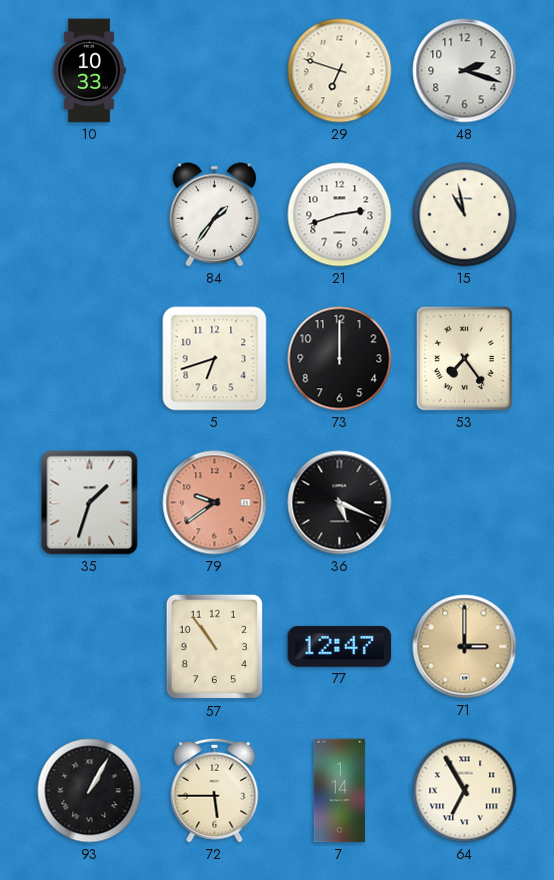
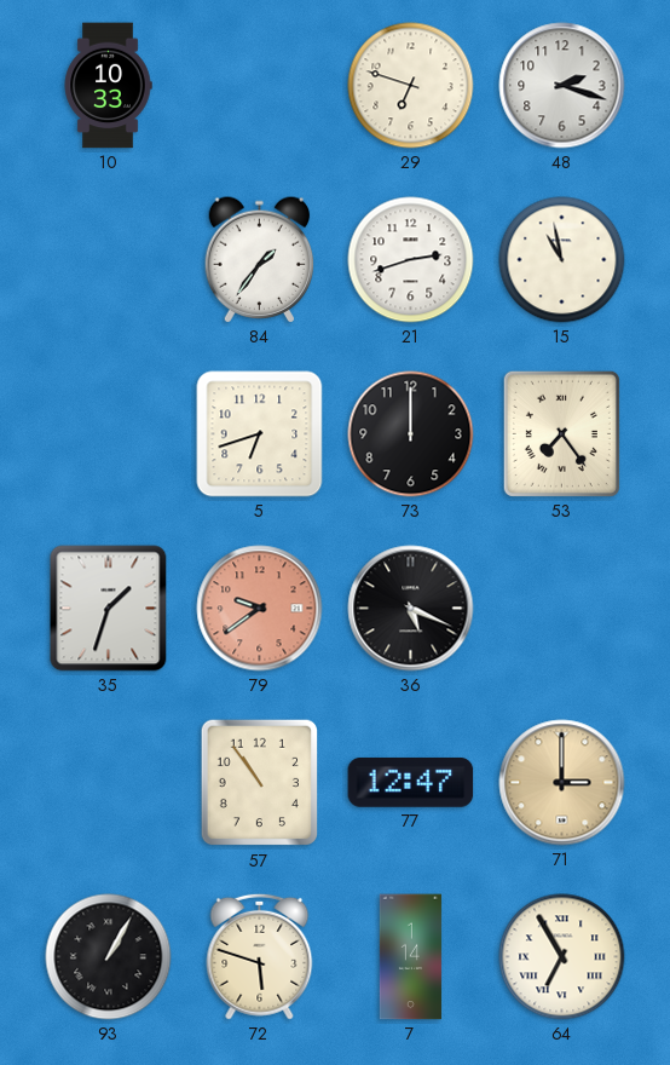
72: 5:45 -> 5:48 (260, 956)
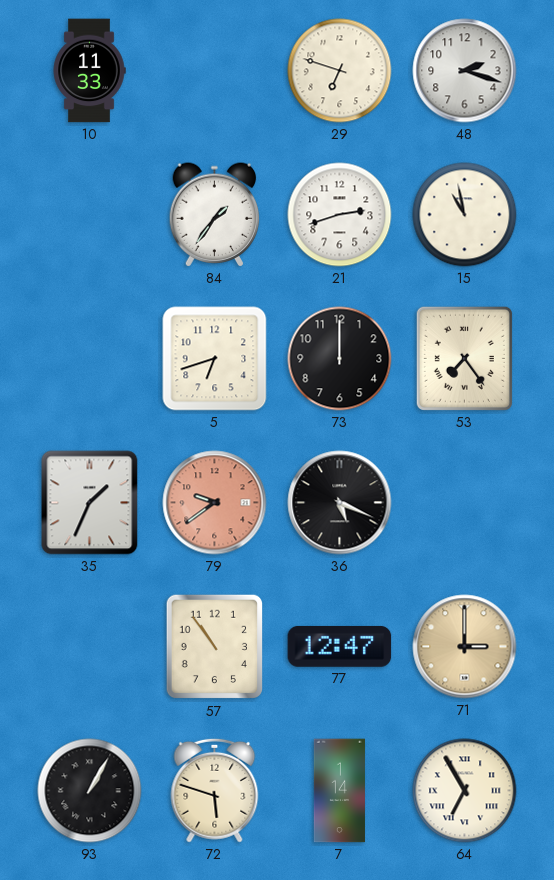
10: 10:33 -> 11:33 (89, 71)
35: 1:33 -> 1:34 (90, 503)
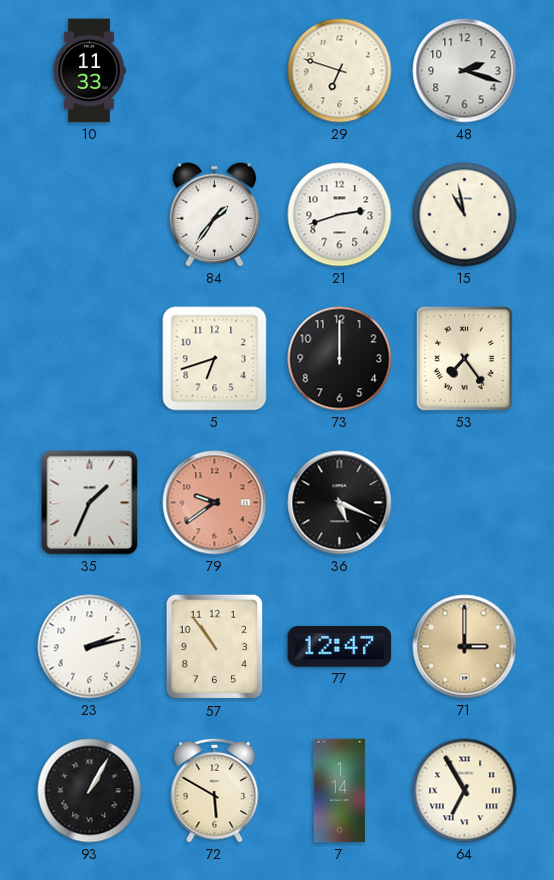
23: none -> 2:13 (90, 647)
72: 5:48 -> 5:50 (215, 790)
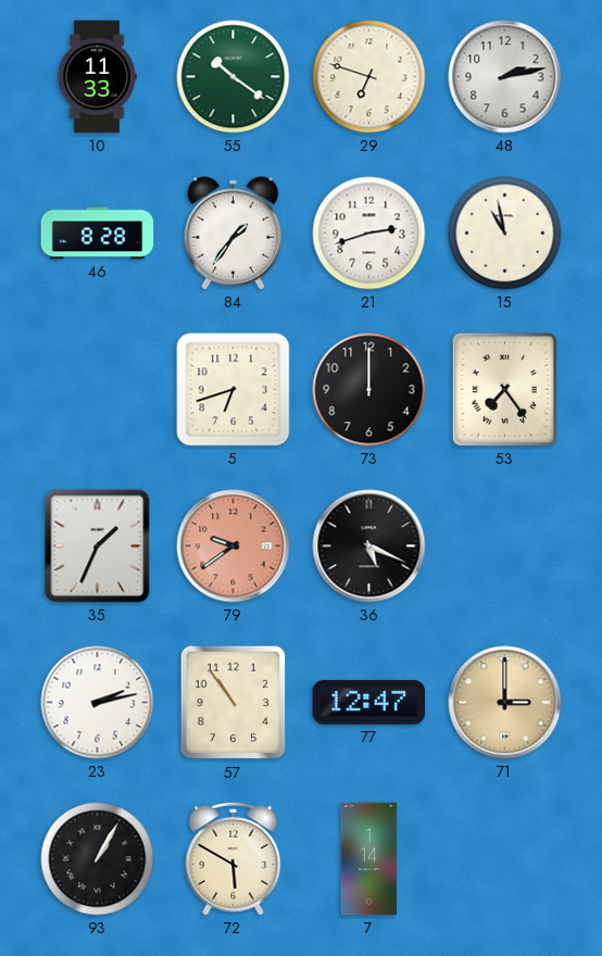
55: none -> 10:21 (234, 77)
48: 2:18 -> 2:13 (505, 77)
46: none -> 8:28 (98, 234)
64: 6:55 -> none (465, 791)
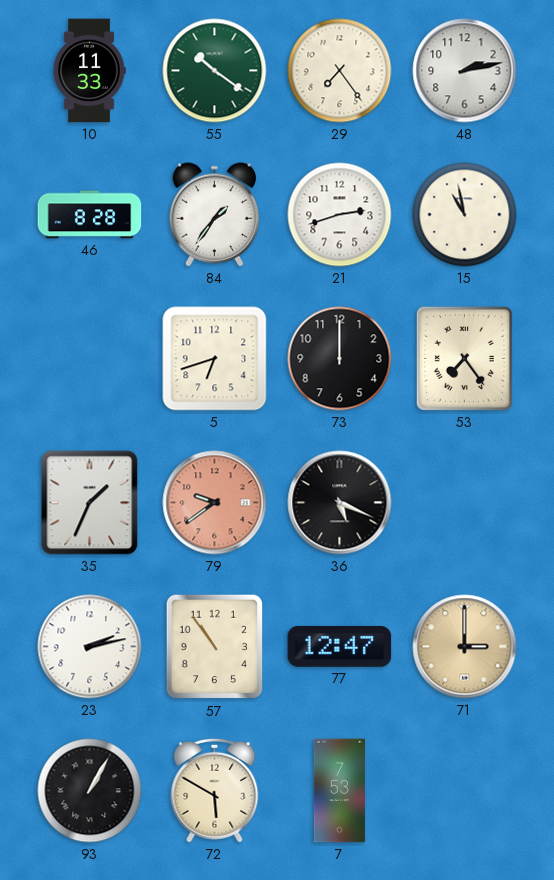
29: 6:48 -> 7:24 (340, 71)
7: 1:14 -> 7:53 (339, 791)
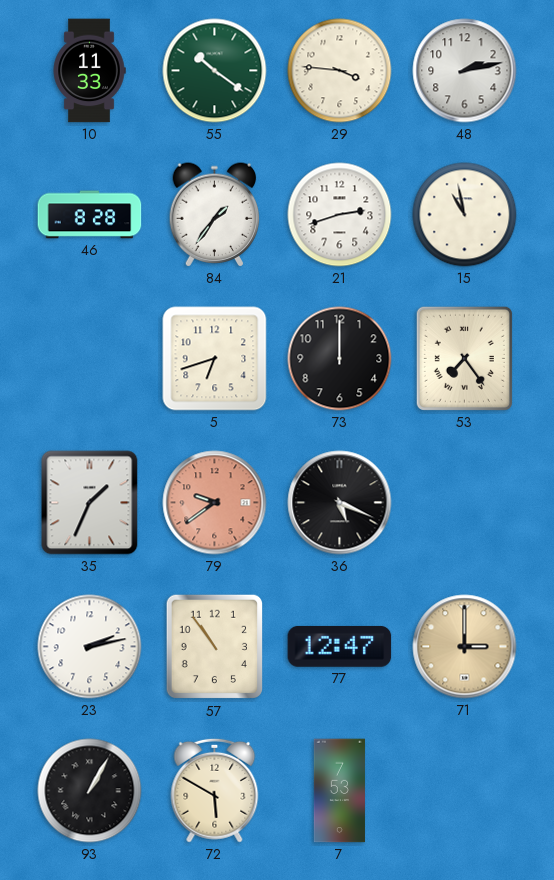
29: 7:24 -> 3:46 (340, 71)
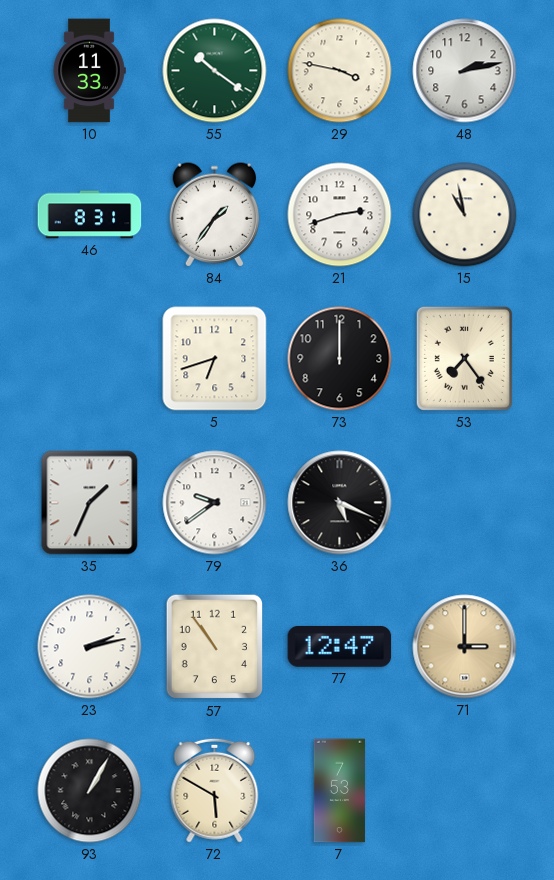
29: 3:46 -> 3:47 (340, 71)
46: 8:28 -> 8:31 (90, 215)
79 dial: salmon -> white (215, 503)
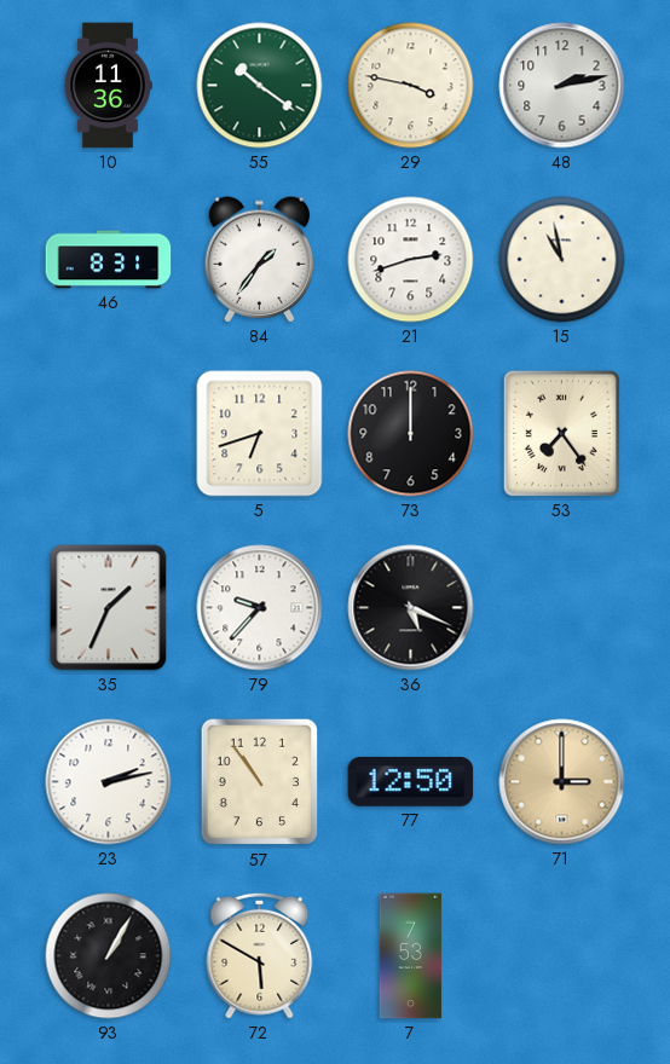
10: 11:33 -> 11:36 (108, 86)
79: 9:39 -> 9:37 (260, 608)
77: 12:47 -> 12:50 (411, 781)
